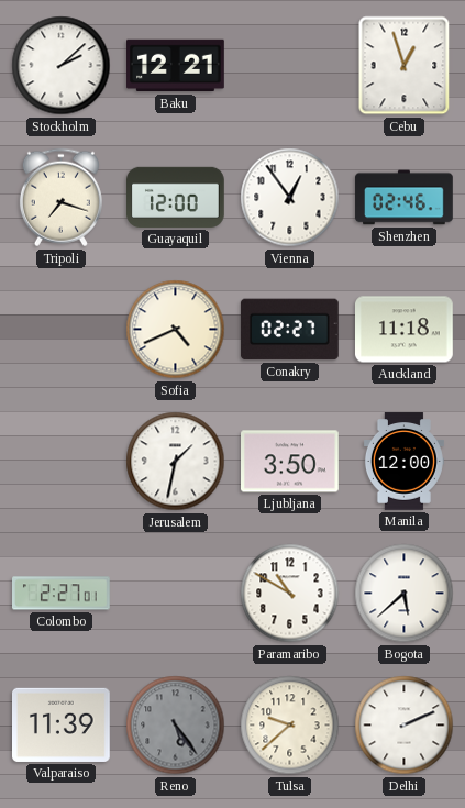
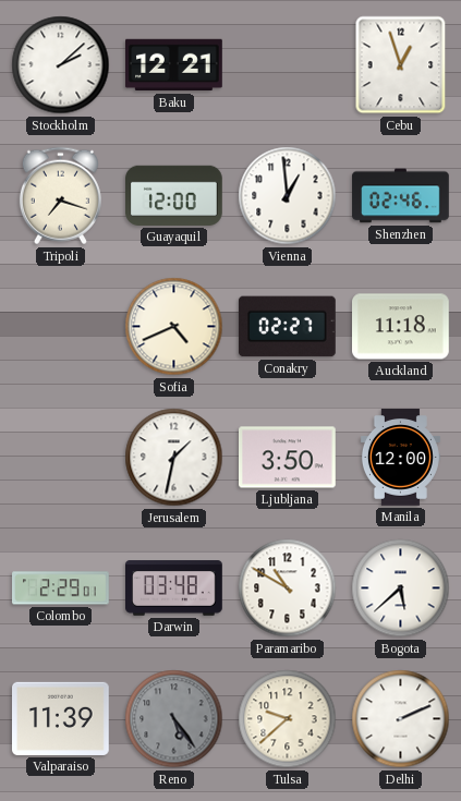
Vienna: 12:54 -> 12:59 (288, 196)
Colombo: 2:27 -> 2:29 (61, 588)
Darwin: none -> 03:48 (174, 588)
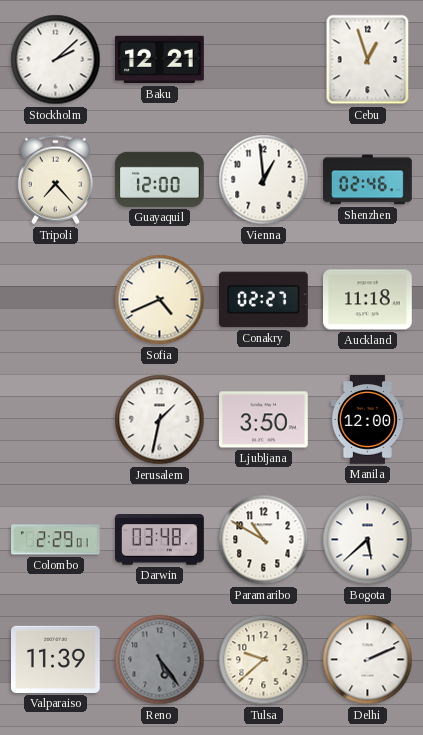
Tripoli: 7:18 -> 7:23 (55, 180)
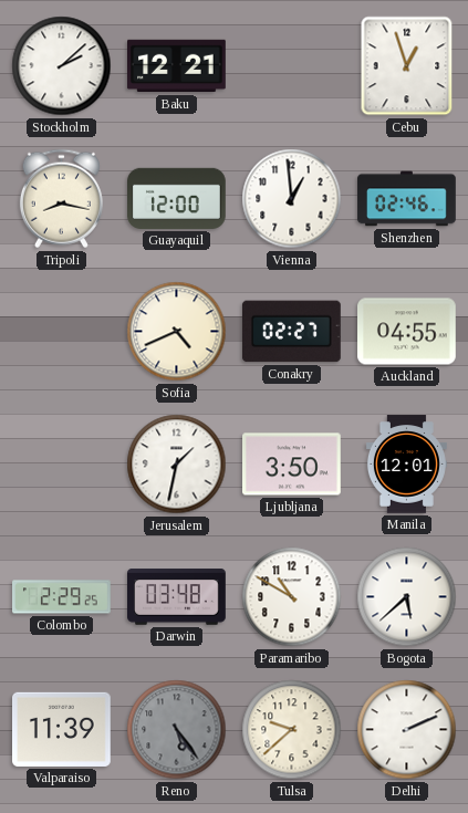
Tripoli: 7:23 -> 8:17 (61, 199)
Auckland: 11:18 -> 04:55 (407, 332)
Manila: 12:00 -> 12:01 (406, 465)
Colombo: 2:29:01 -> 2:29:25 (62, 597)
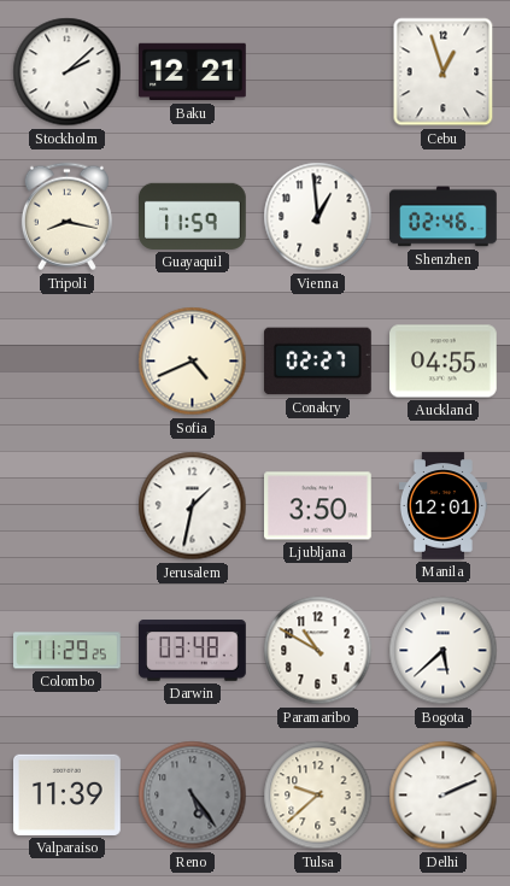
Guayaquil: 12:00 -> 11:59 (193, 216)
Colombo: 2:29 -> 11:29 (68, 651)
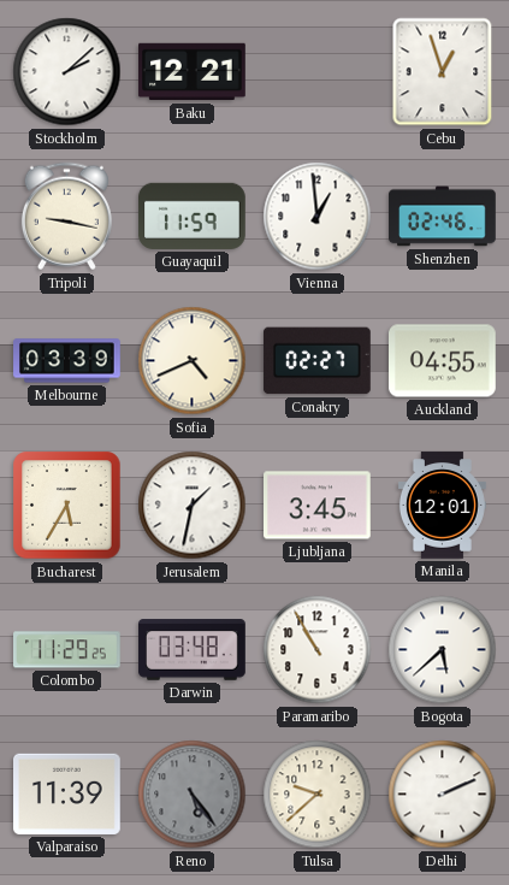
Tripoli: 8:17 -> 9:17 (66, 217)
Melbourne: none -> 03:39 (67, 361)
Bucharest: none -> 5:35 (67, 506)
Ljubljana: 3:50 -> 3:45 (318, 506)
Paramaribo: 10:50 -> 10:55 (318, 650)
